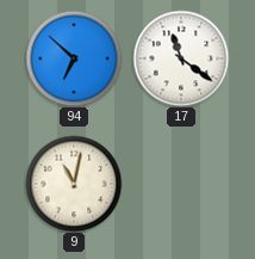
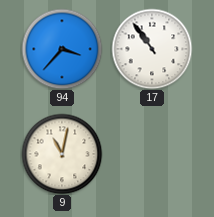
94: 6:52 -> 3:37 (62, 49)
17: 11:21 -> 10:54 (152, 49)
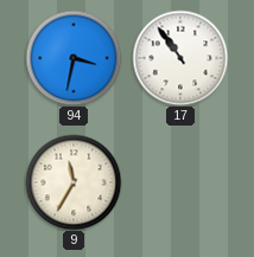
94: 3:37 -> 3:32 (74, 58)
9: 11:02 -> 11:35 (74, 182)
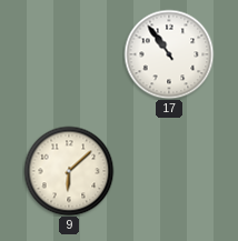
94: 3:32 -> none (74, 58)
9: 11:35 -> 6:08 (69, 171)
